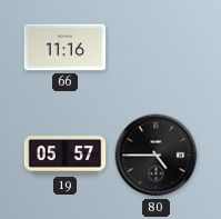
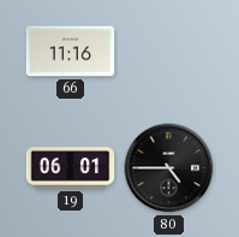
19: 05:57 -> 06:01 (71, 168)
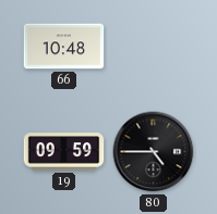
66: 11:16 -> 10:48 (64, 47)
19: 06:01 -> 09:59 (64, 152)
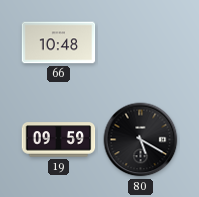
80: 4:45 -> 5:20 (141, 140)
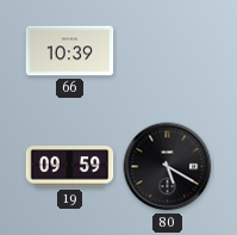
66: 10:48 -> 10:39 (70, 51)
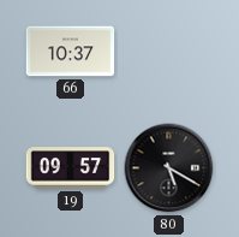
66: 10:39 -> 10:37 (71, 52)
19: 09:59 -> 09:57 (71, 168)
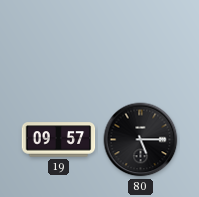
66: 10:37 -> none (71, 52)
80: 5:20 -> 5:15 (141, 140)
